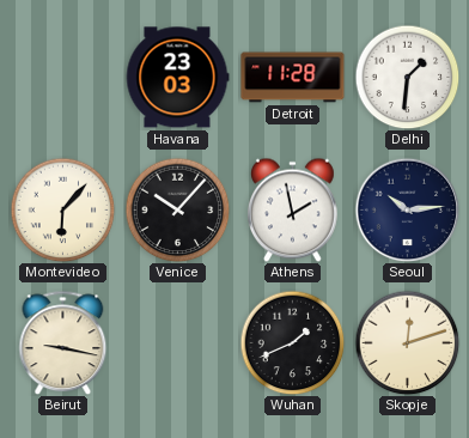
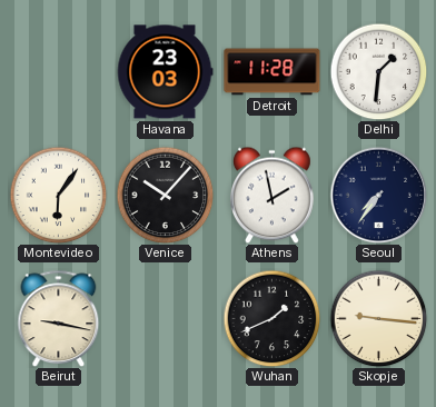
Montevideo: 6:07 -> 6:06 (58, 195)
Seoul: 10:14 -> 7:36 (378, 195)
Skopje: 12:12 -> 9:16 (378, 318)
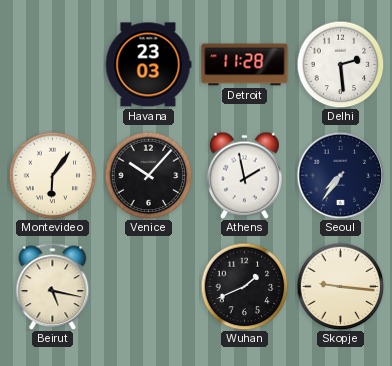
Delhi: 1:31 -> 2:29 (340, 64)
Beirut: 9:17 -> 5:17 (53, 286)
